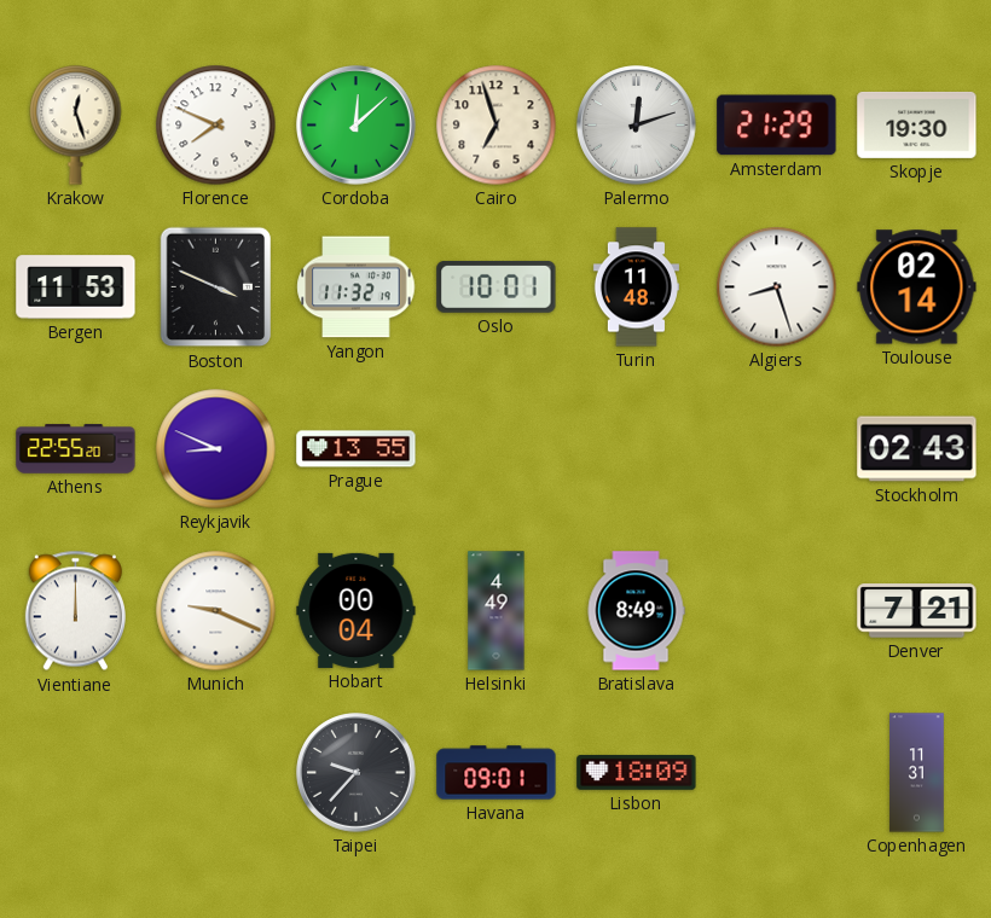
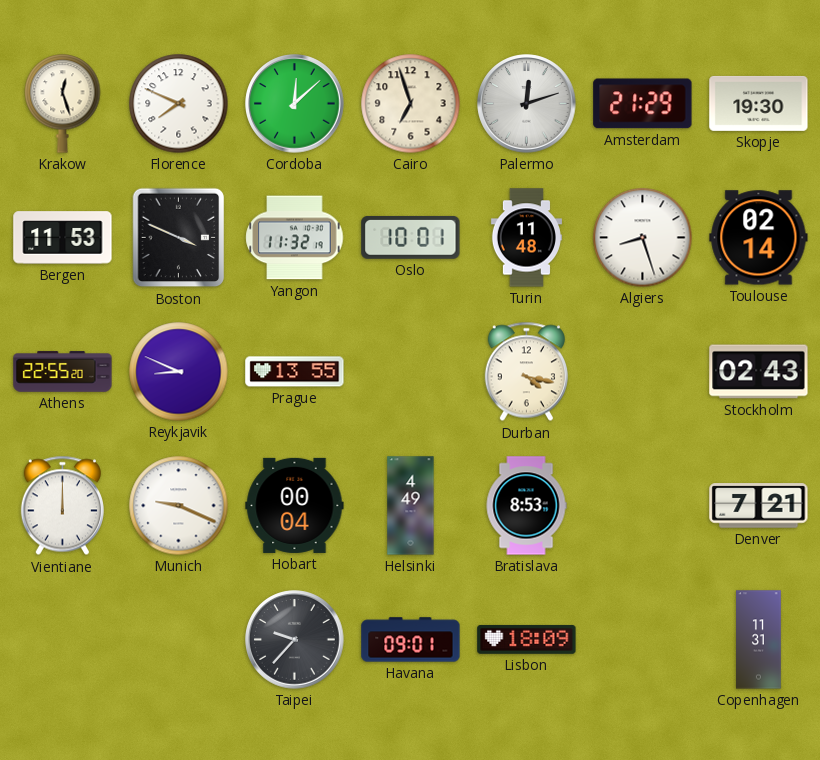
Durban: none -> 4:17 (526, 372)
Bratislava: 8:49 -> 8:53 (526, 506)
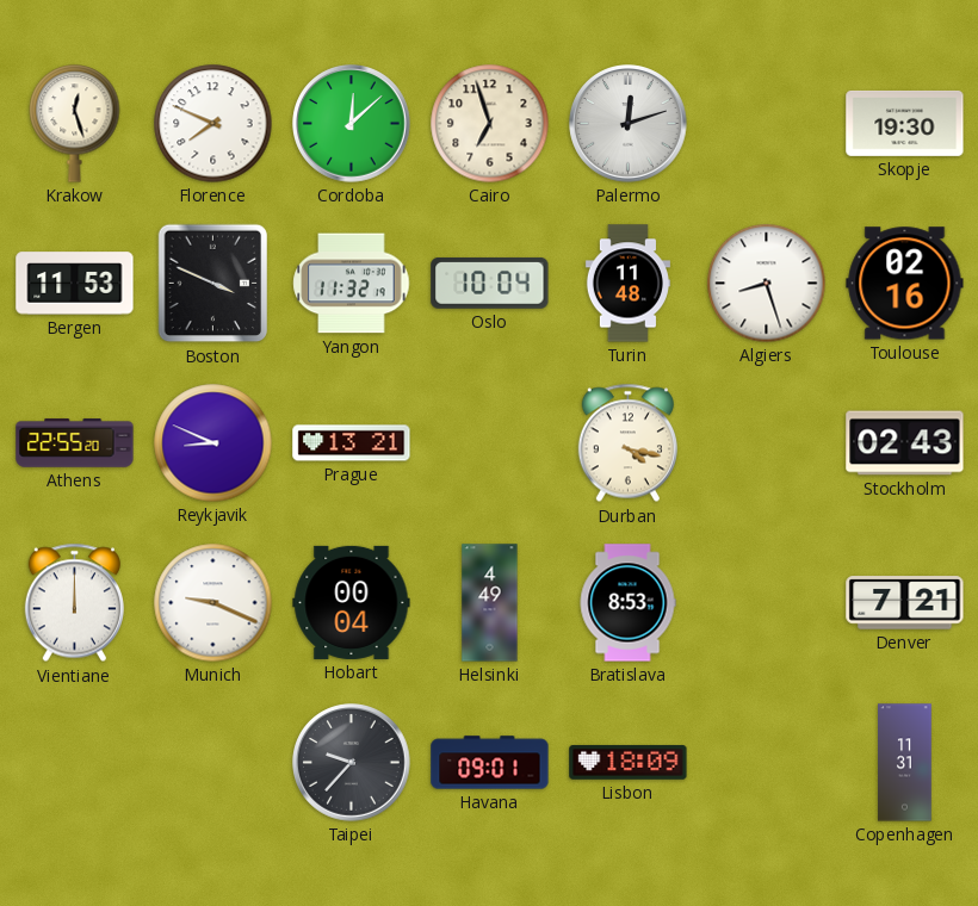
Amsterdam: 21:29 -> none (643, 104)
Oslo: 10:01 -> 10:04 (490, 283)
Toulouse: 02:14 -> 02:16 (905, 284)
Prague: 13:55 -> 13:21 (352, 443)
